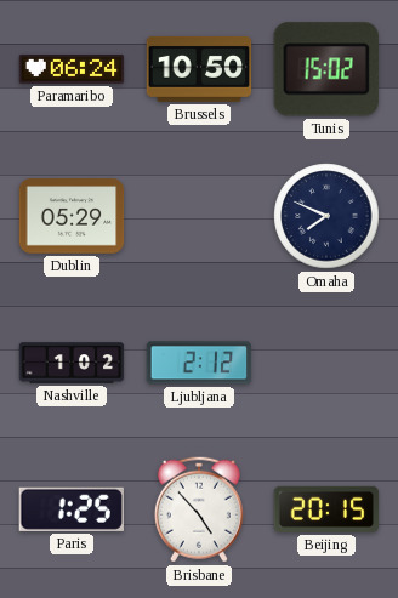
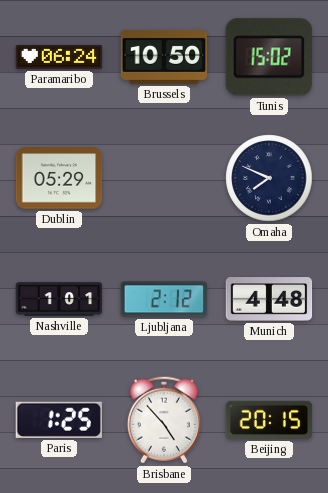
Nashville: 1:02 -> 1:01 (59, 299)
Munich: none -> 4:48 (269, 299)
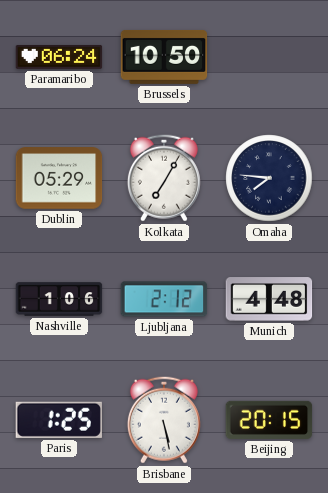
Tunis: 15:02 -> none (269, 57)
Kolkata: none -> 7:05 (164, 178)
Omaha: 7:49 -> 7:46 (269, 178)
Nashville: 1:01 -> 1:06 (59, 299)
Brisbane: 4:53 -> 5:28 (164, 420)
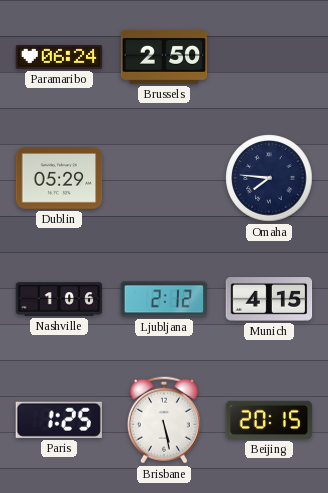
Brussels: 10:50 -> 2:50 (164, 57)
Kolkata: 7:05 -> none (164, 178)
Munich: 4:48 -> 4:15 (269, 299)
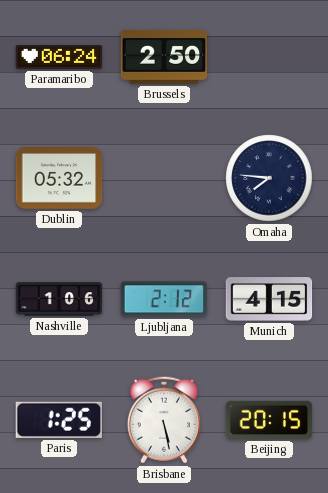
Dublin: 05:29 -> 05:32 (59, 178)
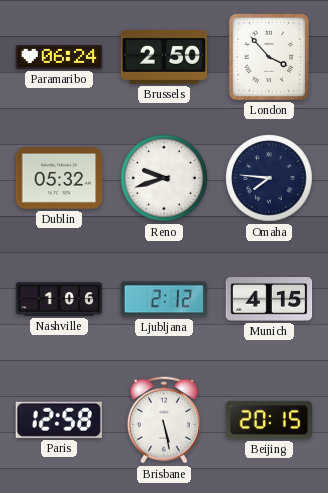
London: none -> 3:53 (268, 56)
Reno: none -> 9:42 (164, 178)
Paris: 1:25 -> 12:58 (59, 420)
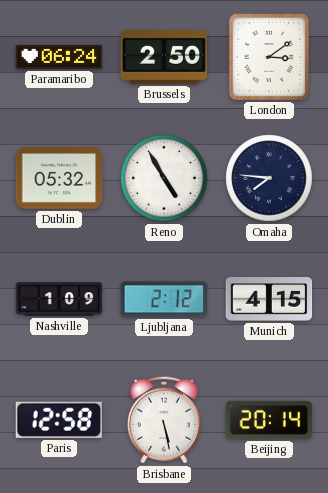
London: 3:53 -> 3:09 (268, 56)
Reno: 9:42 -> 4:55 (164, 178)
Nashville: 1:06 -> 1:09 (59, 299)
Beijing: 20:15 -> 20:14 (269, 420)
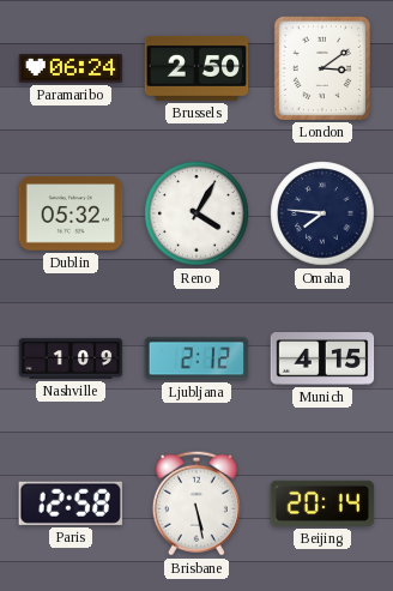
Reno: 4:55 -> 4:05 (196, 213)
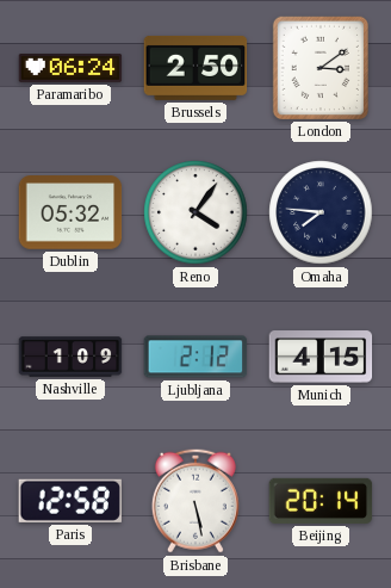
Reno: 4:05 -> 4:06 (195, 212)
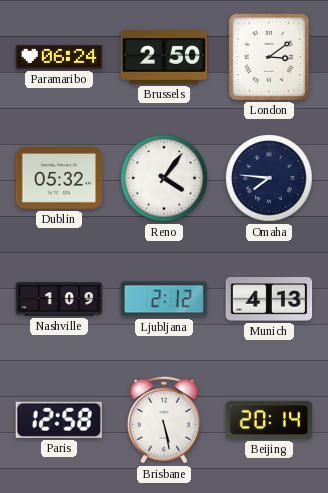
Munich: 4:15 -> 4:13 (269, 299)
